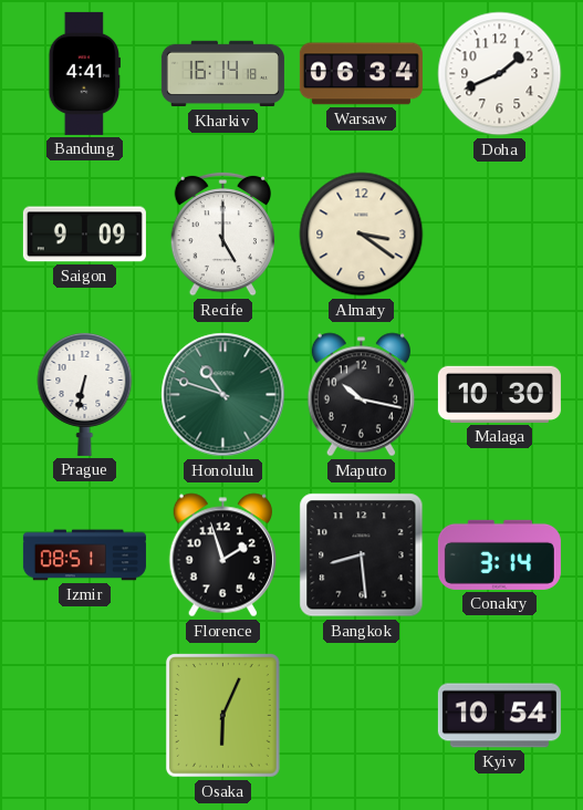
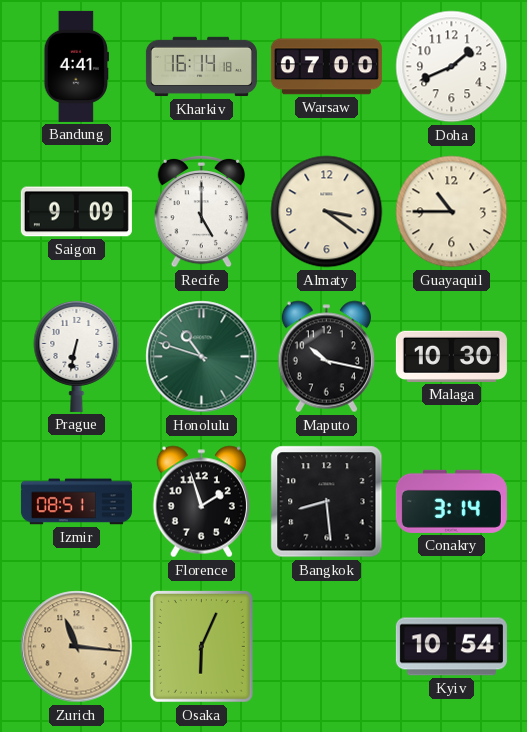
Warsaw: 06:34 -> 07:00 (326, 67)
Guayaquil: none -> 10:45 (452, 212)
Zurich: none -> 11:16 (77, 647)
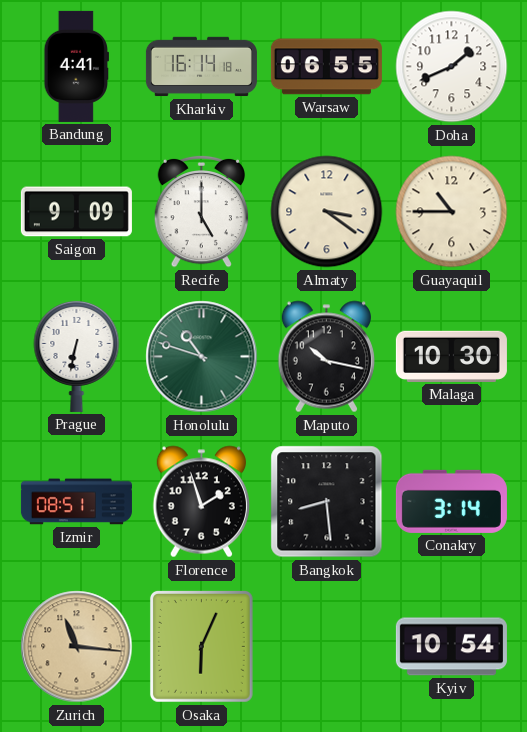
Warsaw: 07:00 -> 06:55 (326, 67)
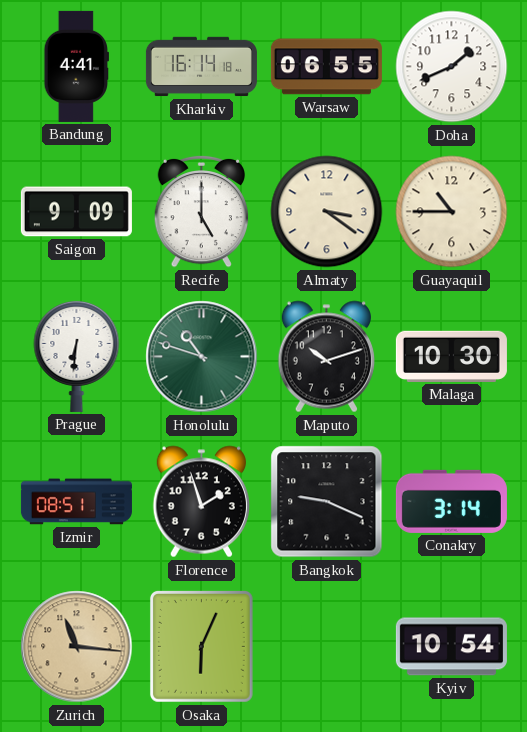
Prague: 6:32 -> 6:31 (77, 356)
Maputo: 10:17 -> 10:12 (326, 357)
Bangkok: 8:29 -> 9:19 (327, 502)
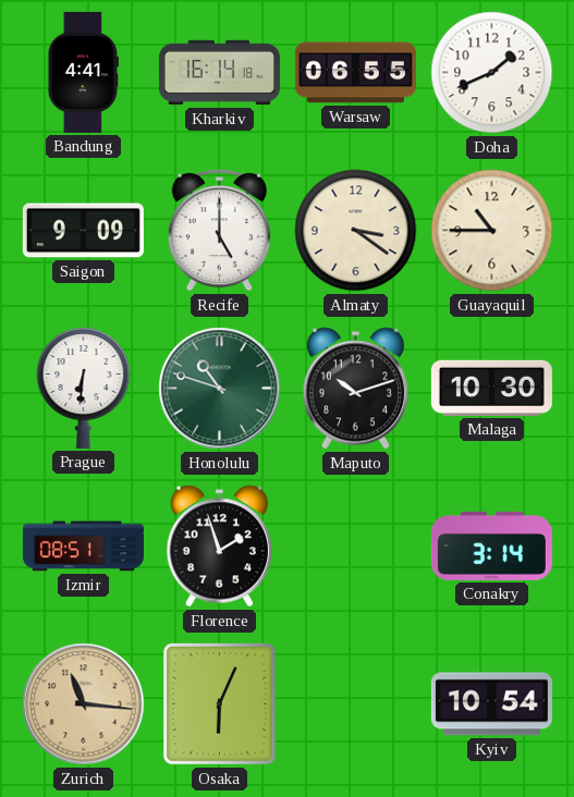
Bangkok: 9:19 -> none (327, 502)
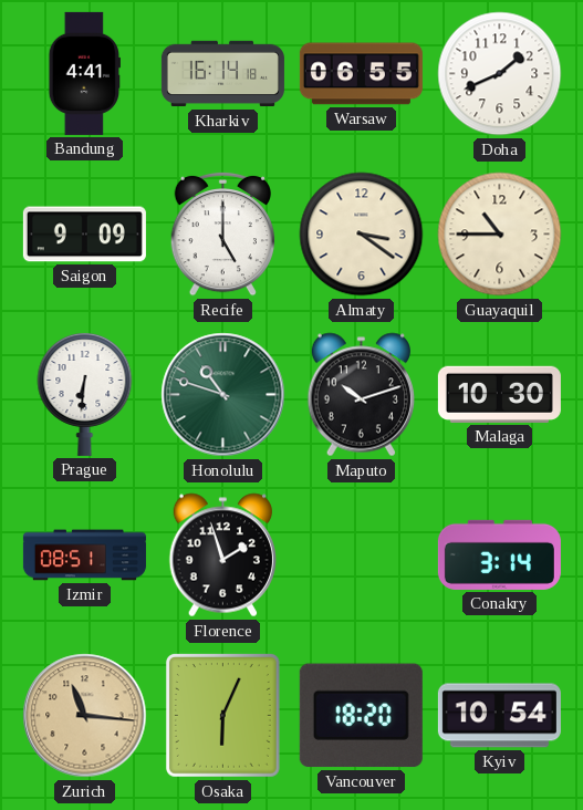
Vancouver: none -> 18:20 (361, 716)
